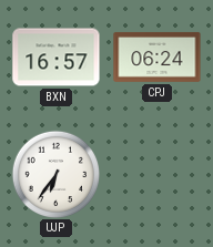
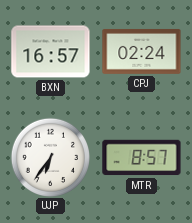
CPJ: 06:24 -> 02:24 (142, 51)
MTR: none -> 8:57 (142, 158)
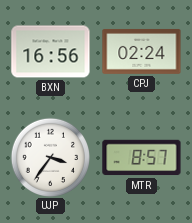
BXN: 16:57 -> 16:56 (51, 52)
UJP: 6:36 -> 3:36 (50, 157)
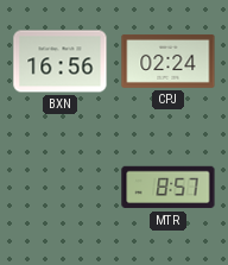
UJP: 3:36 -> none (50, 157)
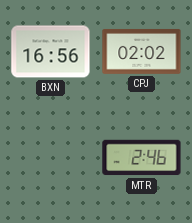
CPJ: 02:24 -> 02:02 (142, 51)
MTR: 8:57 -> 2:46 (142, 158)
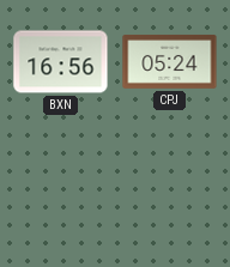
CPJ: 02:02 -> 05:24 (170, 61)
MTR: 2:46 -> none (142, 158)
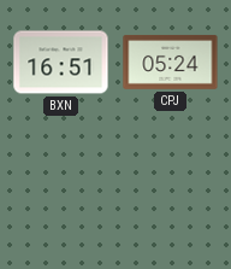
BXN: 16:56 -> 16:51 (61, 63)
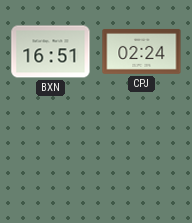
CPJ: 05:24 -> 02:24 (142, 51)
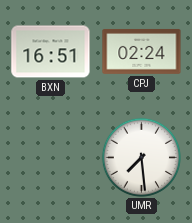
UMR: none -> 7:29 (141, 157)
